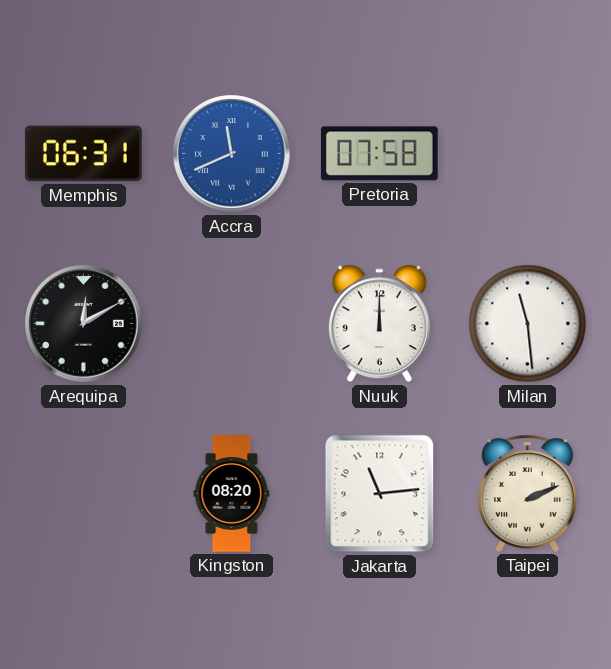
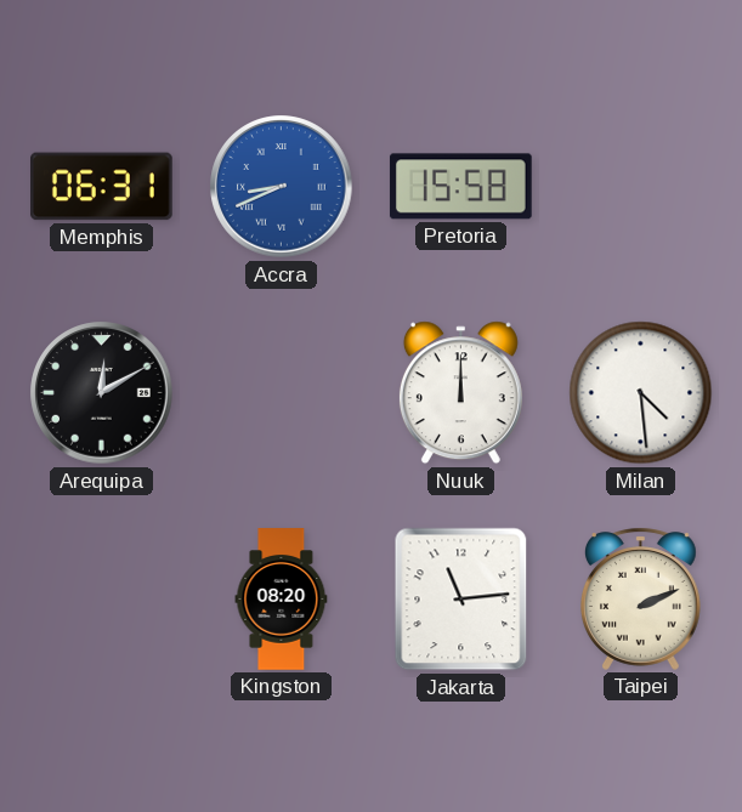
Accra: 11:41 -> 8:41 (282, 187)
Pretoria: 07:58 -> 15:58 (460, 187)
Milan: 11:29 -> 4:29 (641, 393)
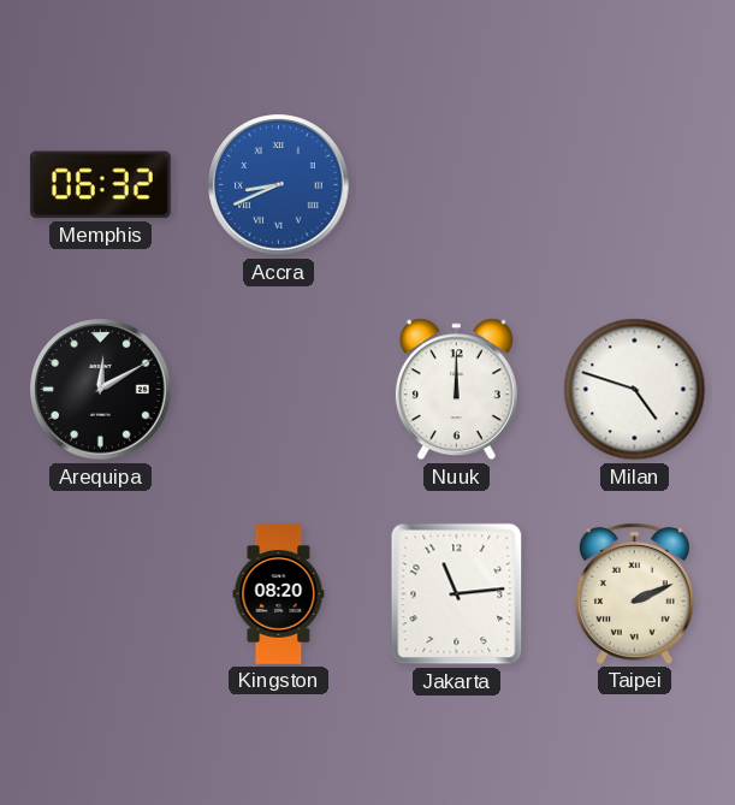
Memphis: 06:31 -> 06:32 (101, 185)
Pretoria: 15:58 -> none (460, 187)
Milan: 4:29 -> 4:48 (635, 390)
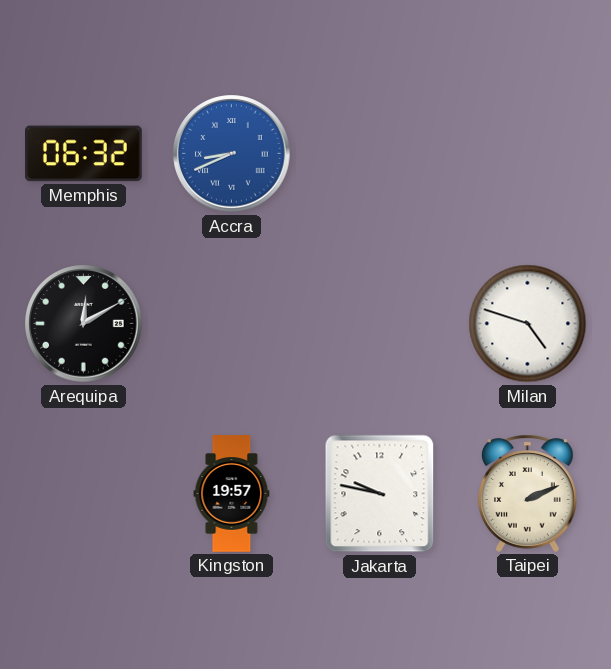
Nuuk: 12:00 -> none (456, 390)
Kingston: 08:20 -> 19:57 (232, 494)
Jakarta: 11:14 -> 9:47 (380, 494)
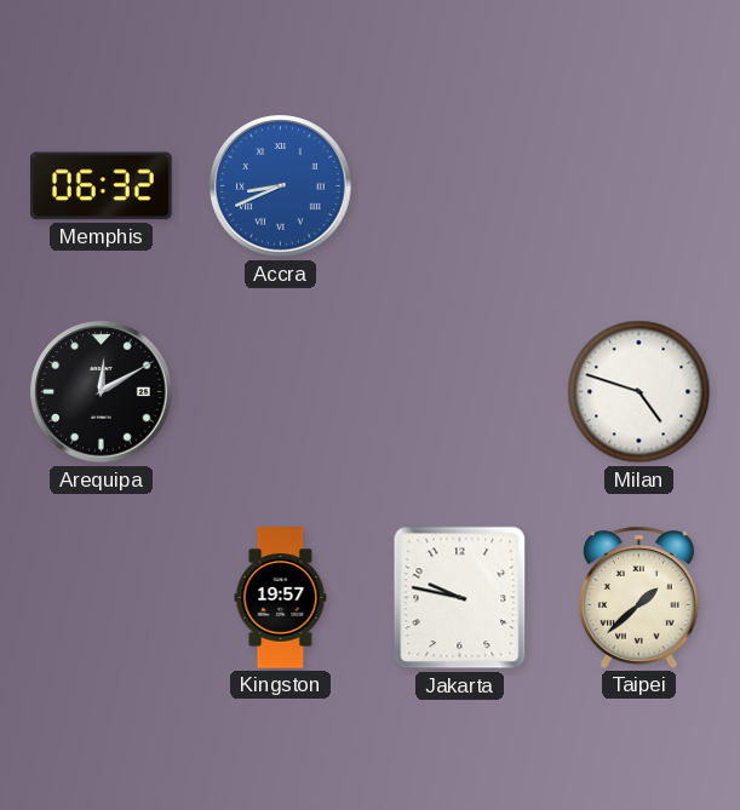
Taipei: 2:11 -> 1:38 (638, 597)
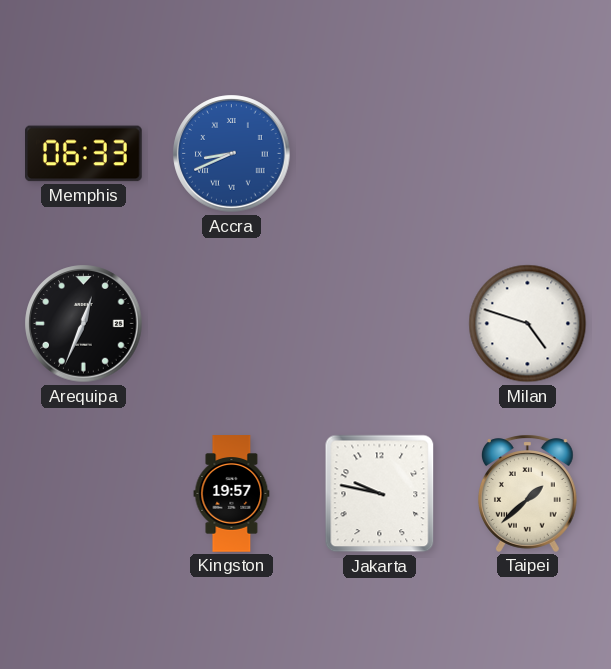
Memphis: 06:32 -> 06:33 (84, 154)
Arequipa: 12:10 -> 12:34 (84, 324)
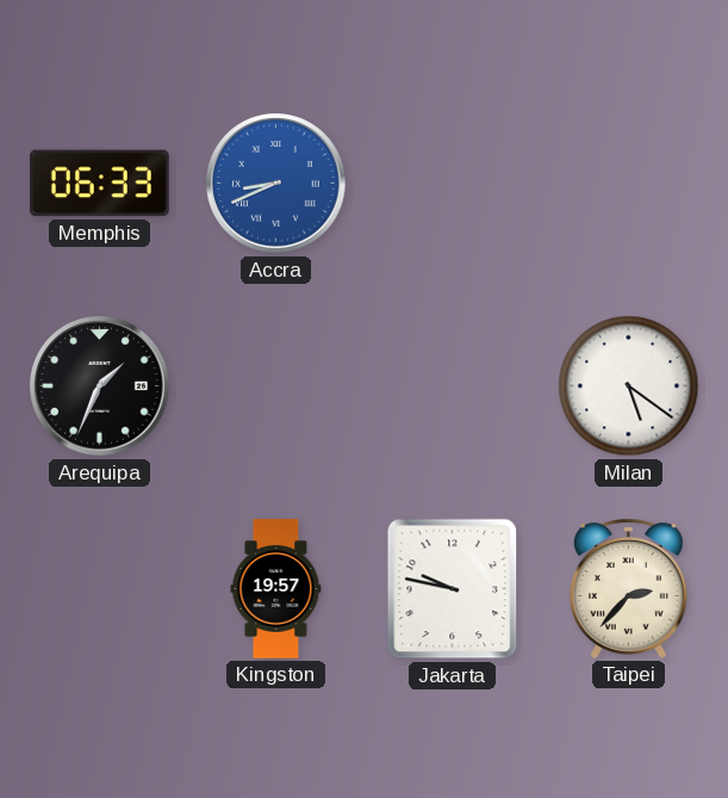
Arequipa: 12:34 -> 1:34 (100, 386)
Milan: 4:48 -> 5:21 (629, 386)
Taipei: 1:38 -> 2:37 (628, 588)
